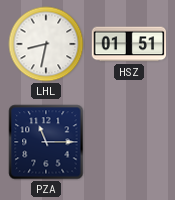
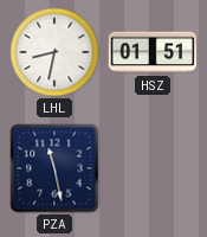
PZA: 11:15 -> 11:28 (54, 168)
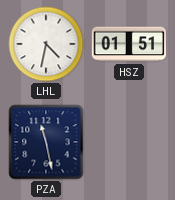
LHL: 8:32 -> 4:32 (46, 44)
